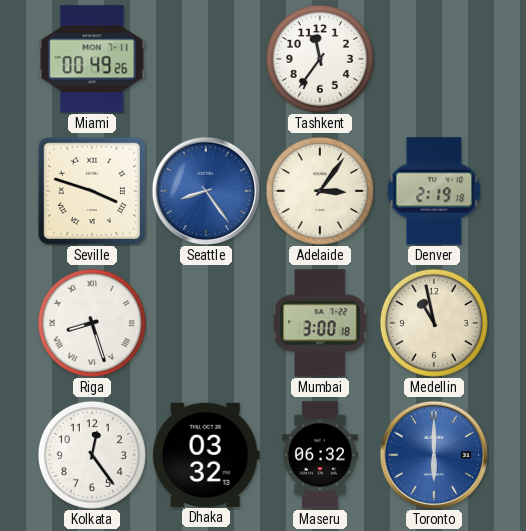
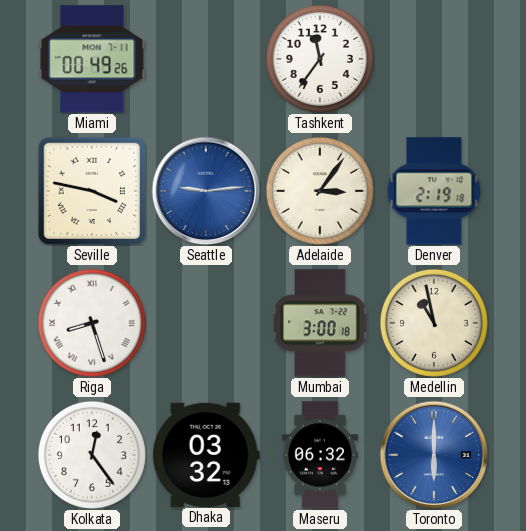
Seville: 3:48 -> 3:47 (92, 191)
Seattle: 8:24 -> 9:14 (206, 191)
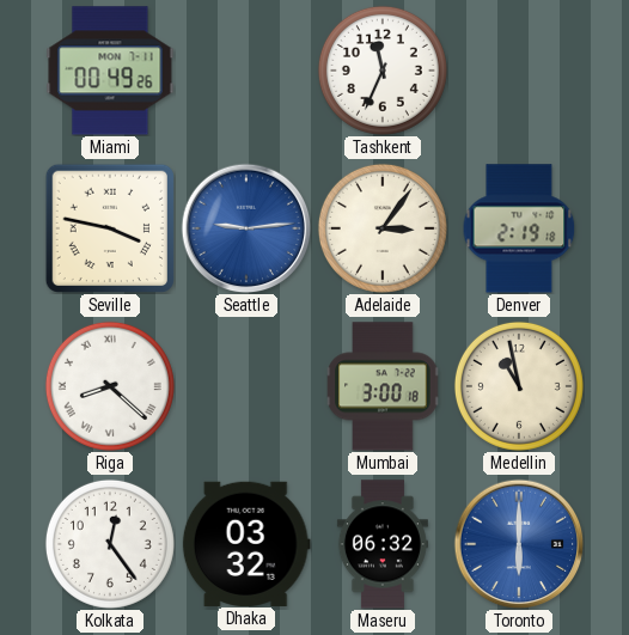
Tashkent: 11:36 -> 11:34 (383, 71)
Riga: 8:27 -> 8:22 (110, 386)
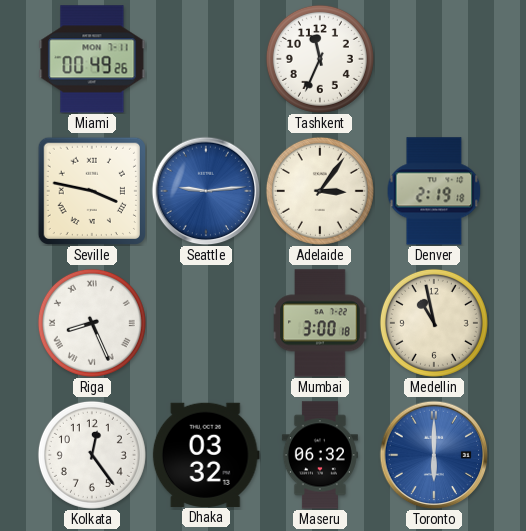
Riga: 8:22 -> 8:26 (92, 323)
